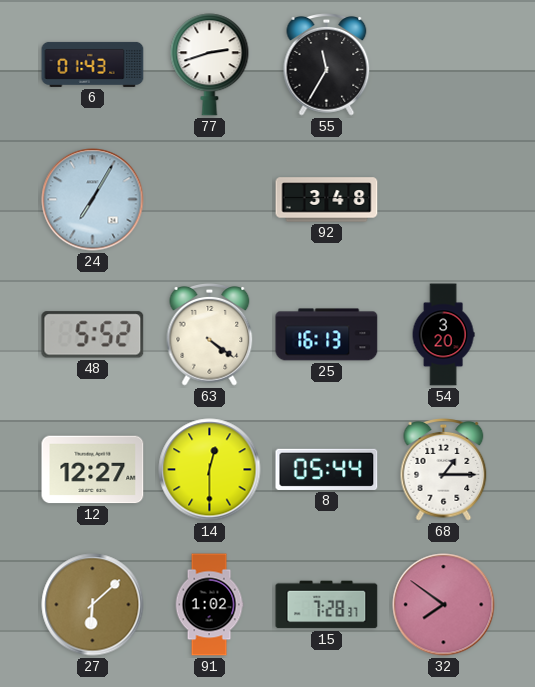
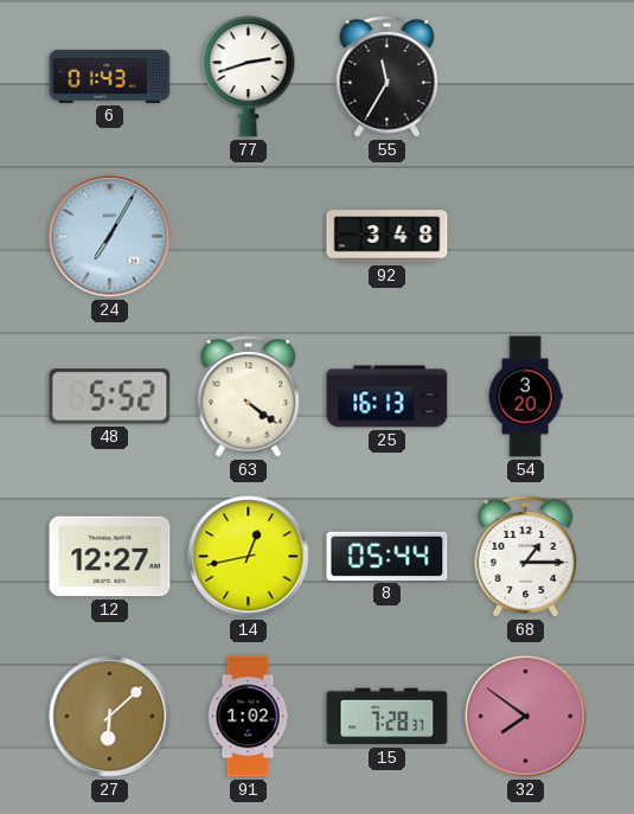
14: 12:30 -> 12:43 (249, 557)
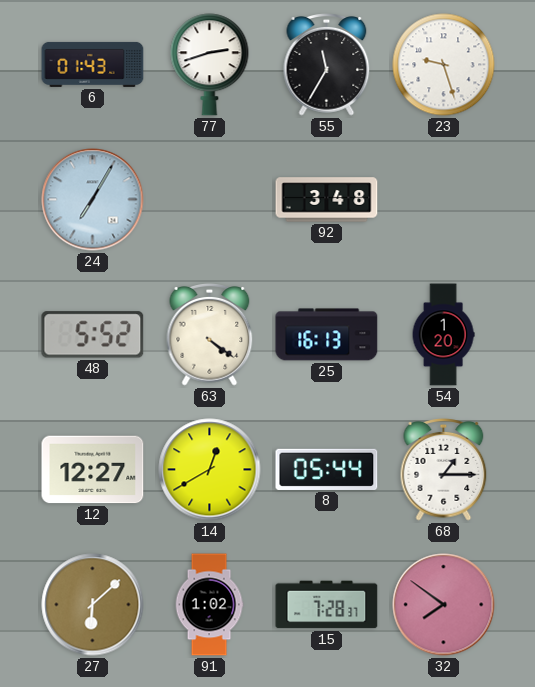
23: none -> 9:27 (444, 65)
54: 3:20 -> 1:20 (443, 335)
14: 12:43 -> 12:40 (210, 470)
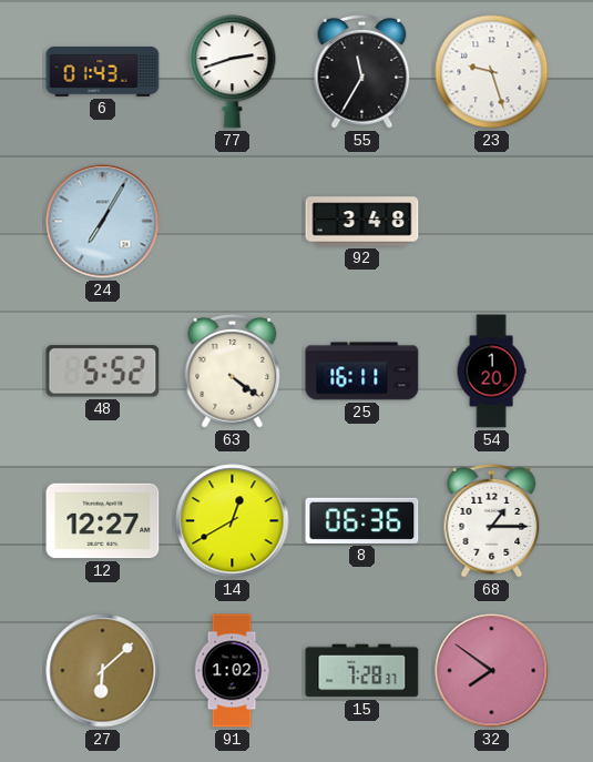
25: 16:13 -> 16:11 (362, 372)
8: 05:44 -> 06:36 (362, 520)
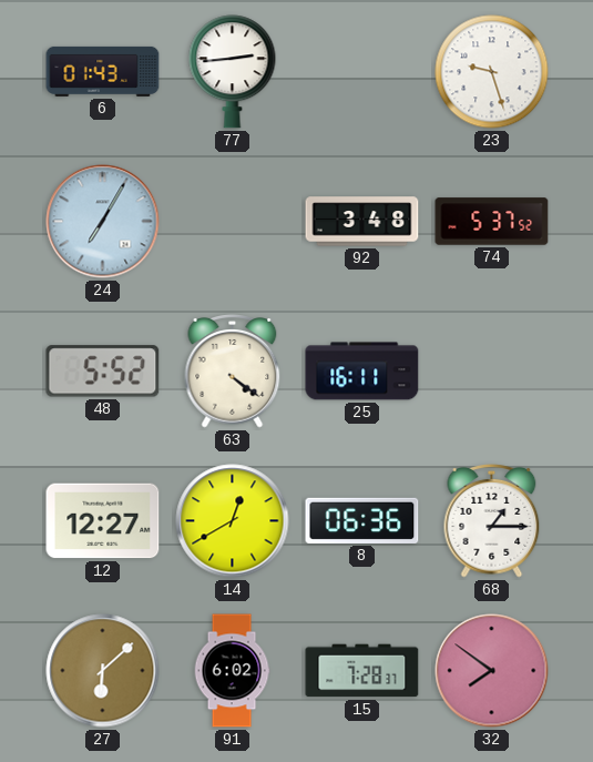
77: 2:42 -> 2:44 (233, 72)
55: 11:35 -> none (362, 72)
74: none -> 5:37 (492, 222)
54: 1:20 -> none (491, 372)
91: 1:02 -> 6:02 (232, 671)
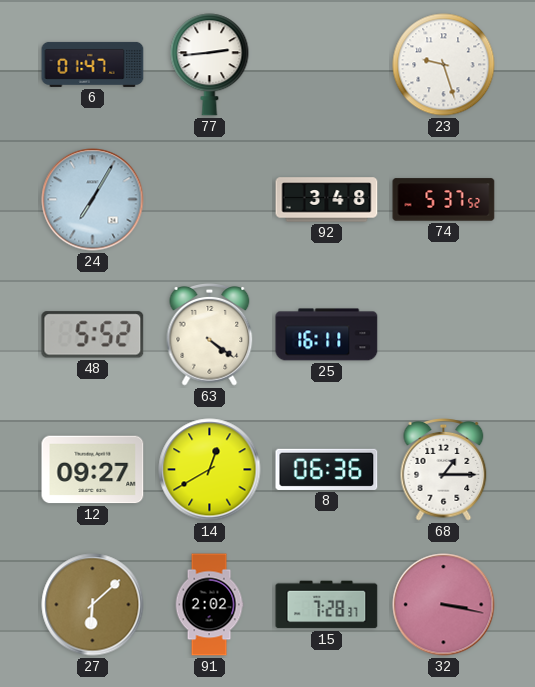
6: 01:43 -> 01:47 (93, 64)
12: 12:27 -> 09:27 (93, 470)
91: 6:02 -> 2:02 (209, 605)
32: 7:51 -> 3:17 (444, 605)
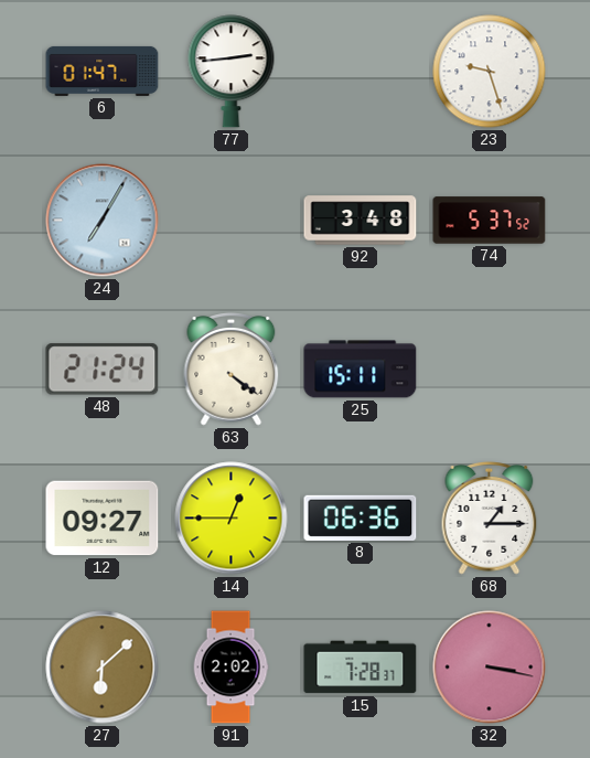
48: 5:52 -> 21:24 (103, 370)
25: 16:11 -> 15:11 (361, 370)
14: 12:40 -> 12:45 (232, 519)
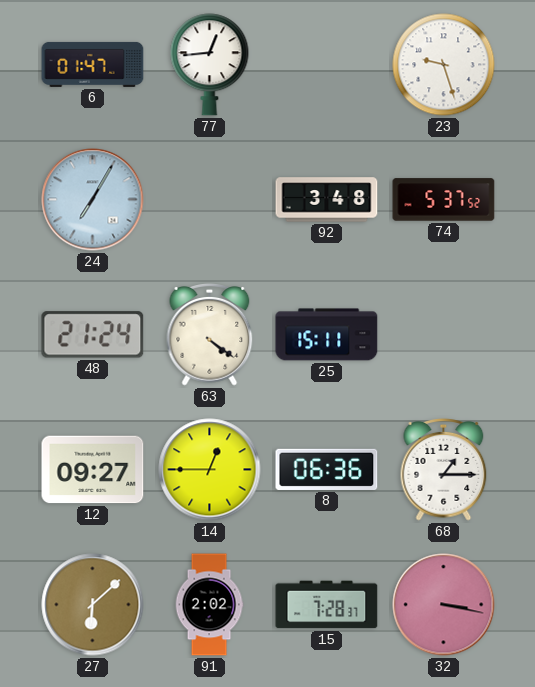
77: 2:44 -> 12:44 (210, 65)
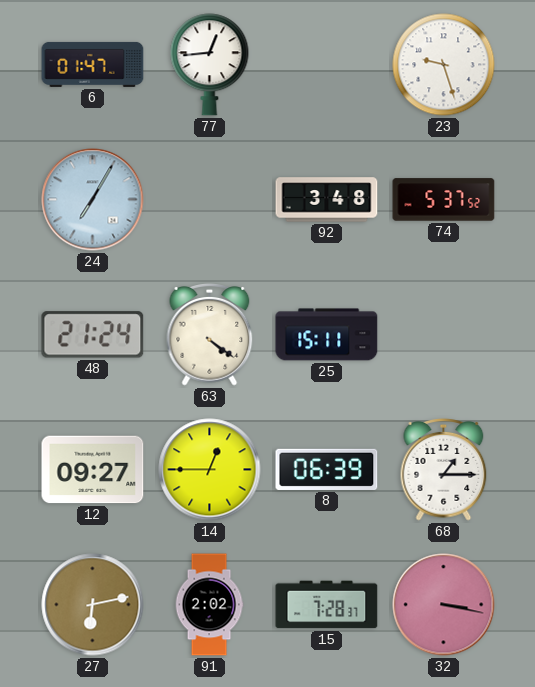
8: 06:36 -> 06:39 (327, 469)
27: 6:08 -> 6:13 (93, 605)
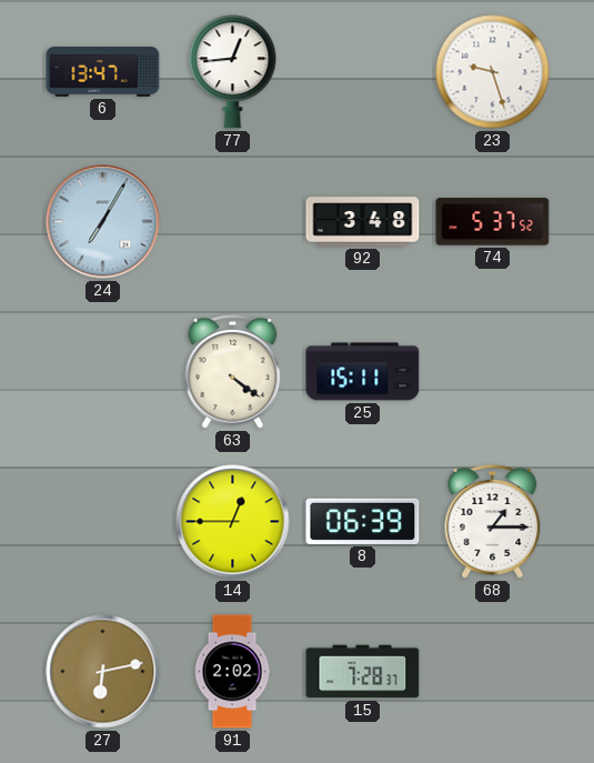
6: 01:47 -> 13:47 (103, 71)
48: 21:24 -> none (93, 335)
12: 09:27 -> none (93, 470)
32: 3:17 -> none (444, 605)
